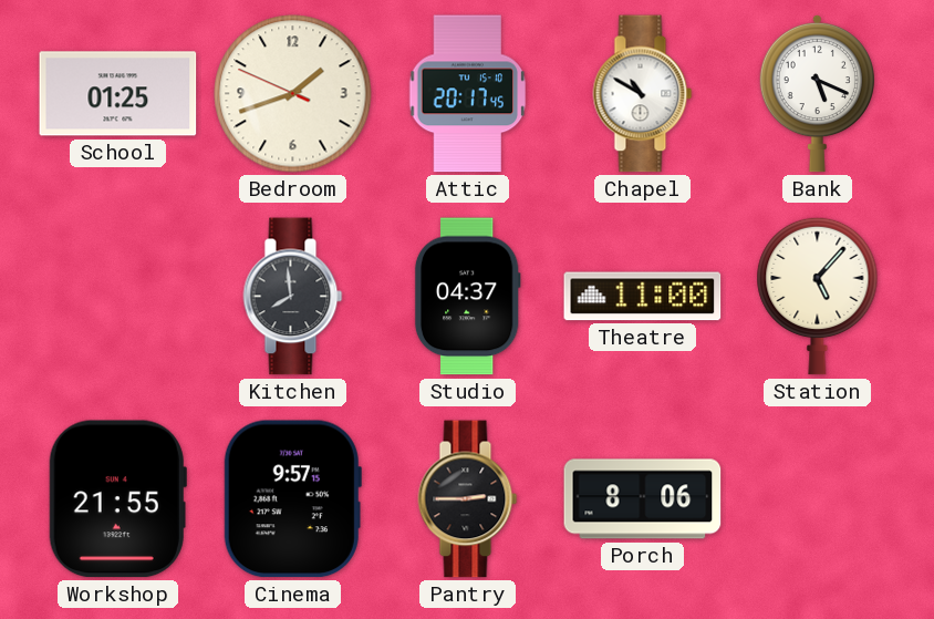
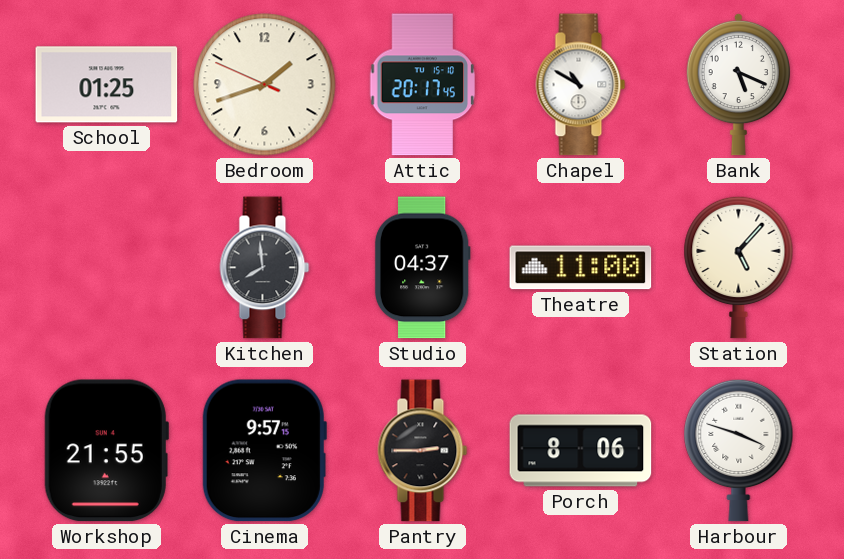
Harbour: none -> 3:48 (739, 450)
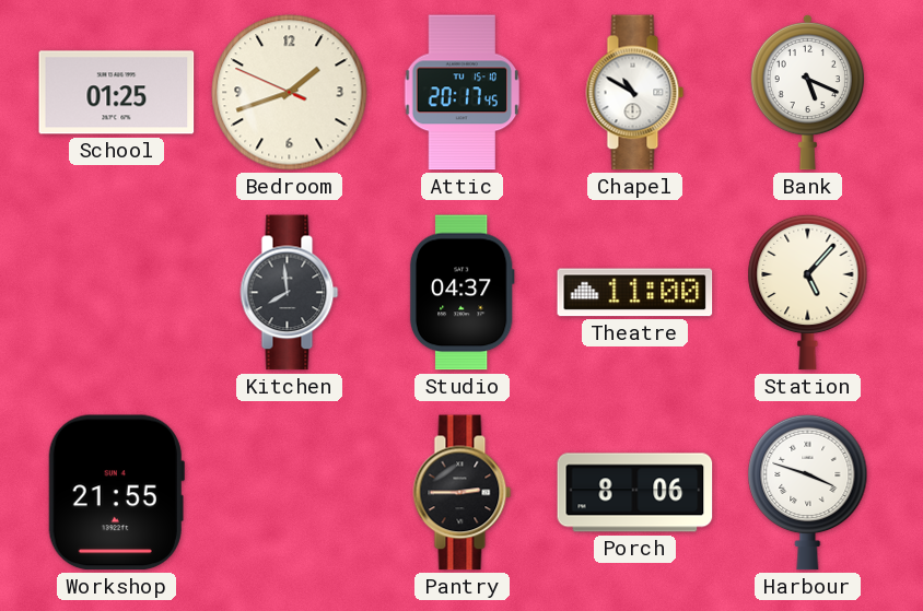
Cinema: 9:57 -> none (264, 451)
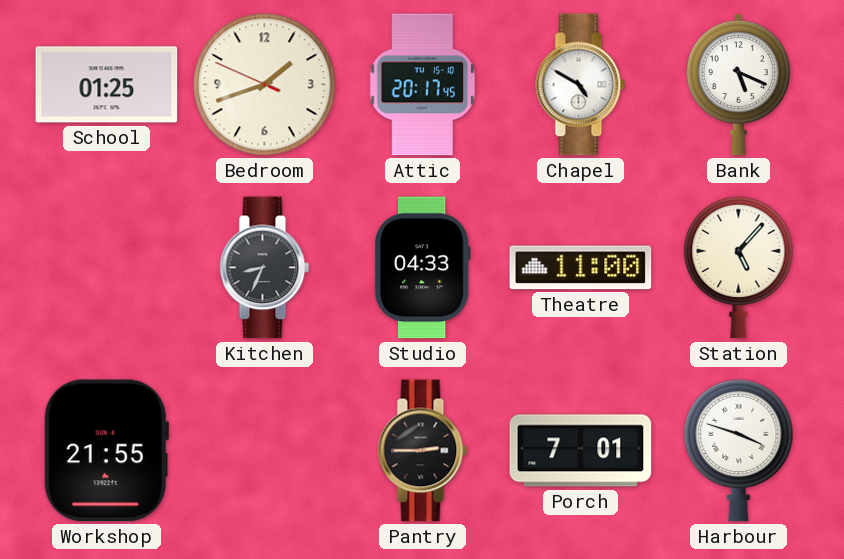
Chapel: 10:50 -> 4:50 (581, 85)
Kitchen: 7:59 -> 8:34 (265, 268)
Studio: 04:37 -> 04:33 (422, 268)
Porch: 8:06 -> 7:01 (581, 451)
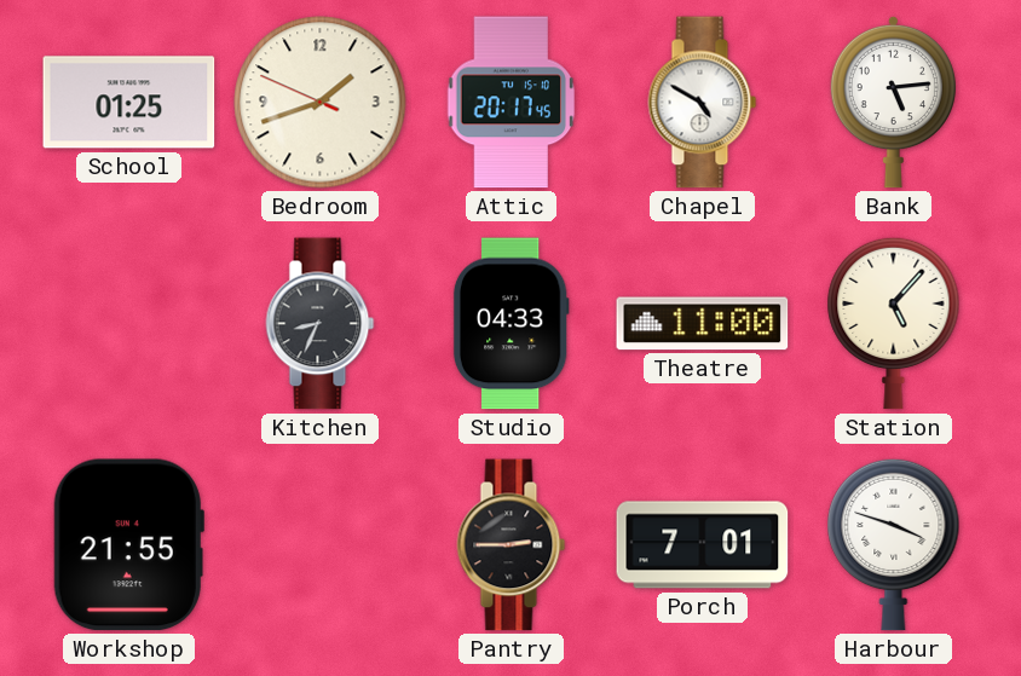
Bank: 5:19 -> 5:14 (893, 102)
